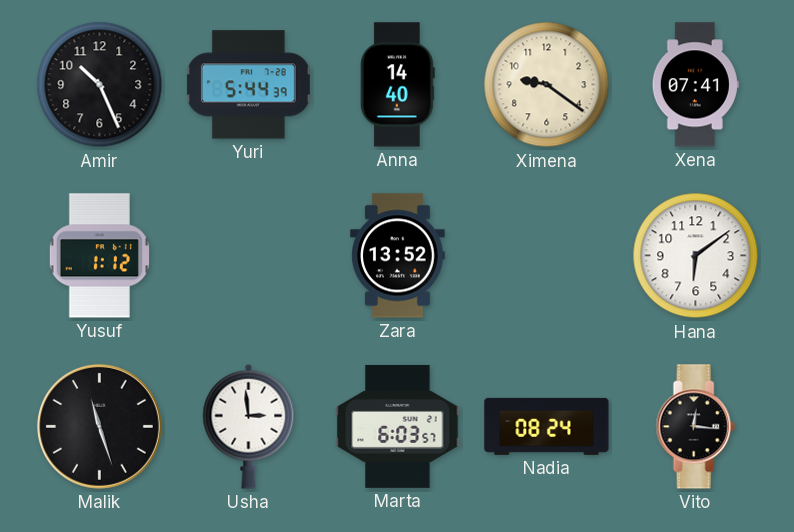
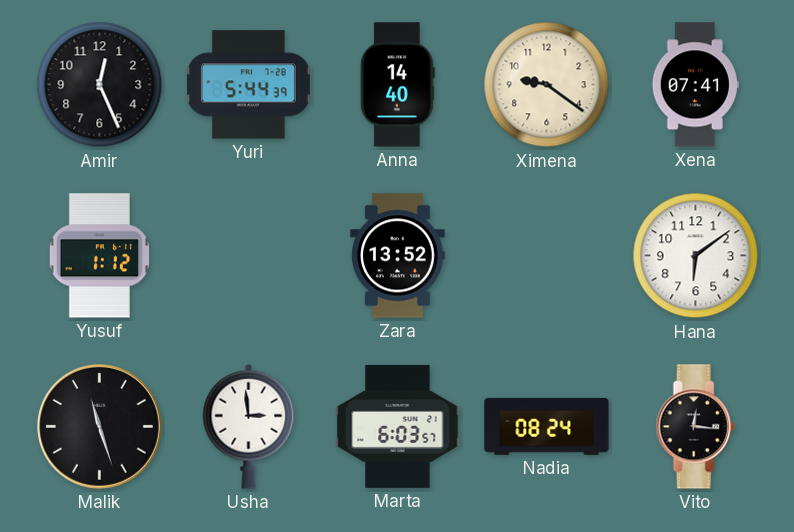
Amir: 10:26 -> 12:26 (100, 85)
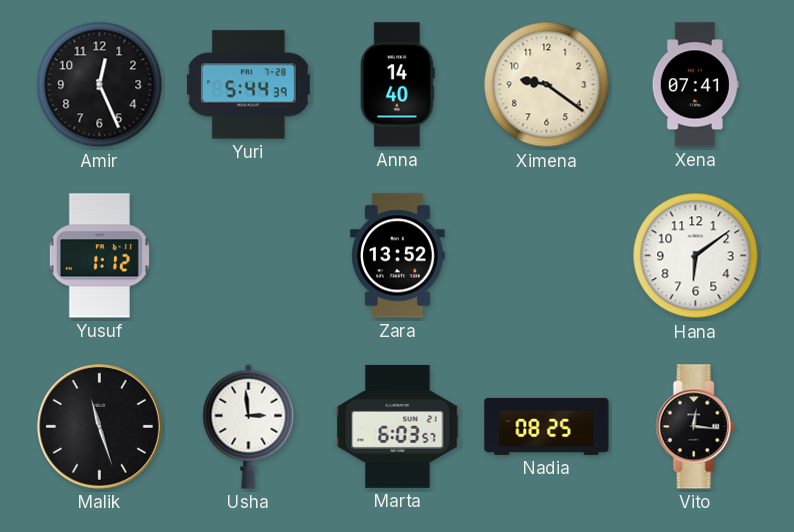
Nadia: 08:24 -> 08:25 (547, 426)
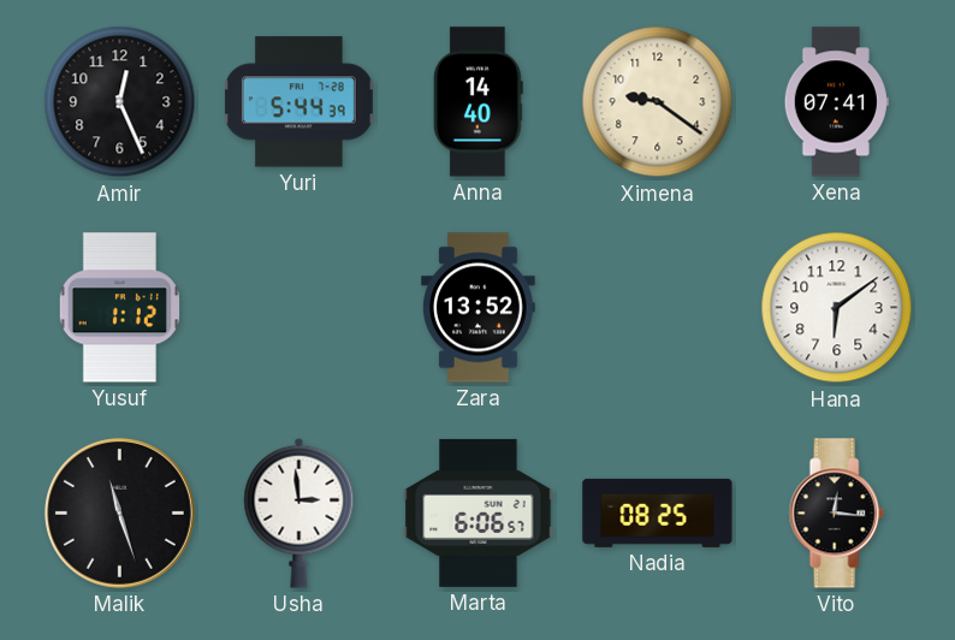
Marta: 6:03 -> 6:06 (479, 512)
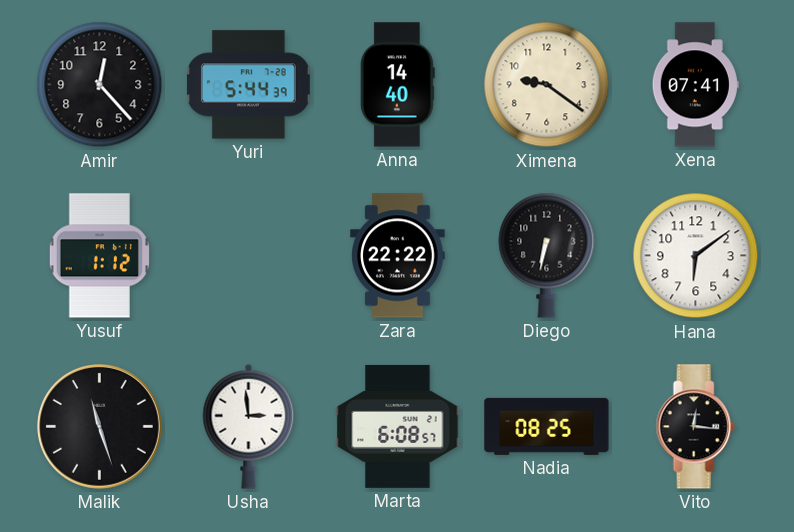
Amir: 12:26 -> 12:23 (100, 85)
Zara: 13:52 -> 22:22 (398, 256)
Diego: none -> 6:32 (547, 255)
Marta: 6:06 -> 6:08 (398, 426)
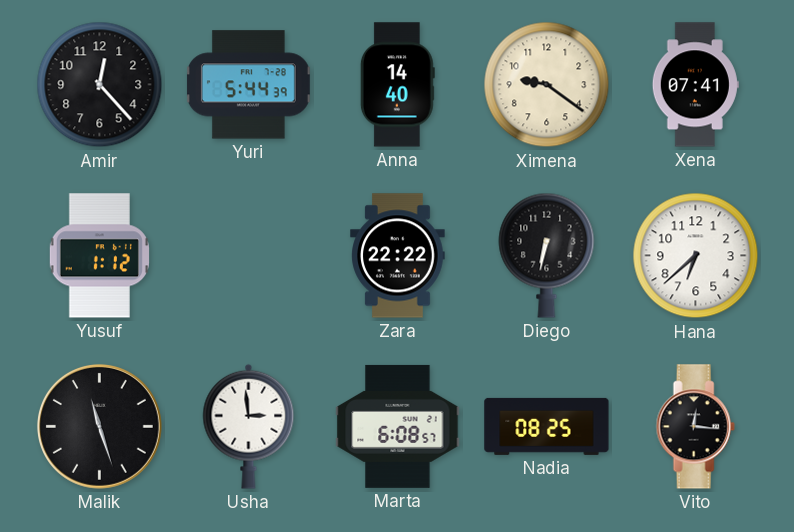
Hana: 6:09 -> 6:38 (696, 256)
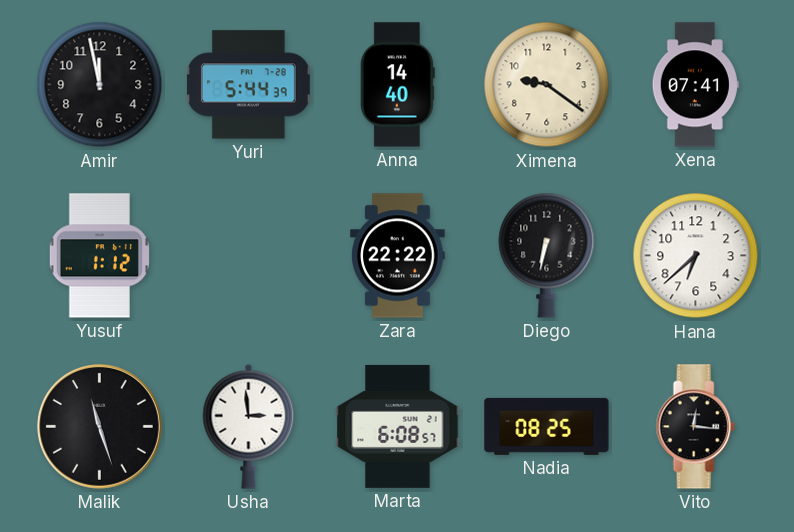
Amir: 12:23 -> 11:58 (100, 85)
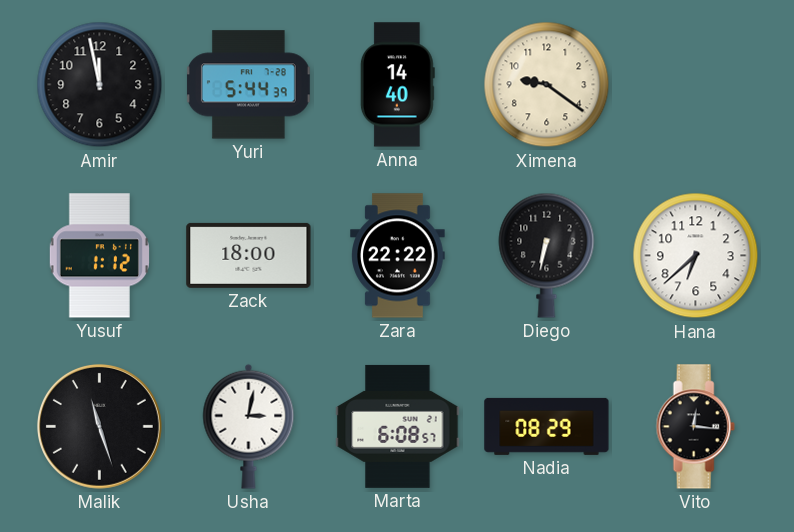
Xena: 07:41 -> none (695, 85)
Zack: none -> 18:00 (249, 255)
Usha: 2:59 -> 3:02 (249, 426)
Nadia: 08:25 -> 08:29 (547, 426)
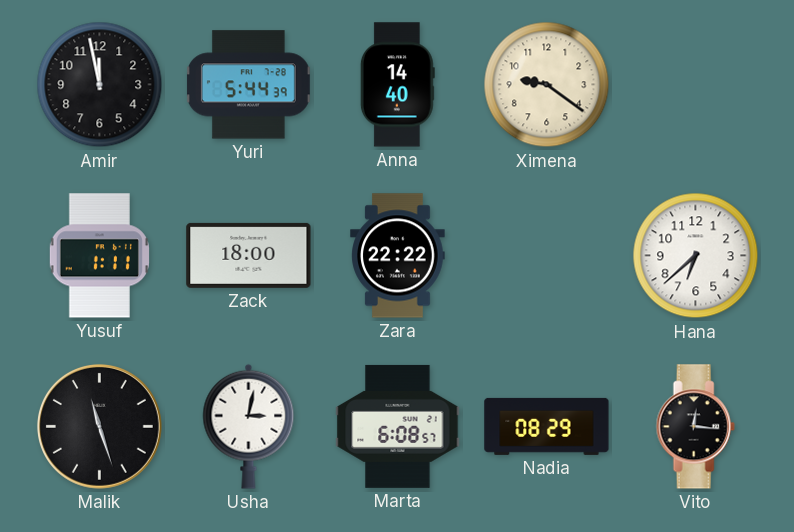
Yusuf: 1:12 -> 1:11 (99, 256)
Diego: 6:32 -> none (547, 255)
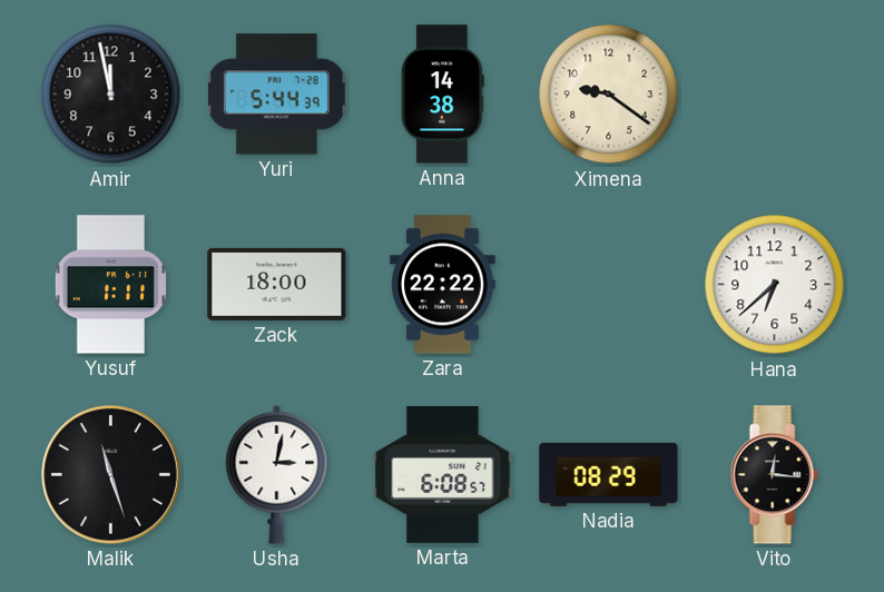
Anna: 14:40 -> 14:38 (442, 95)
